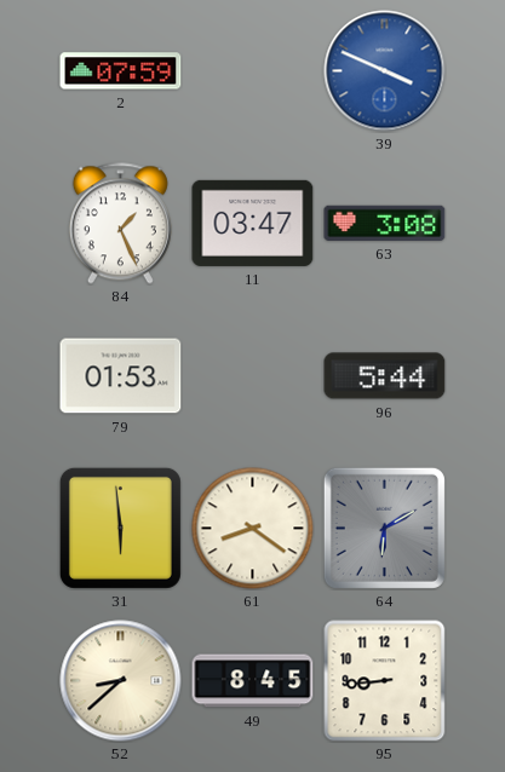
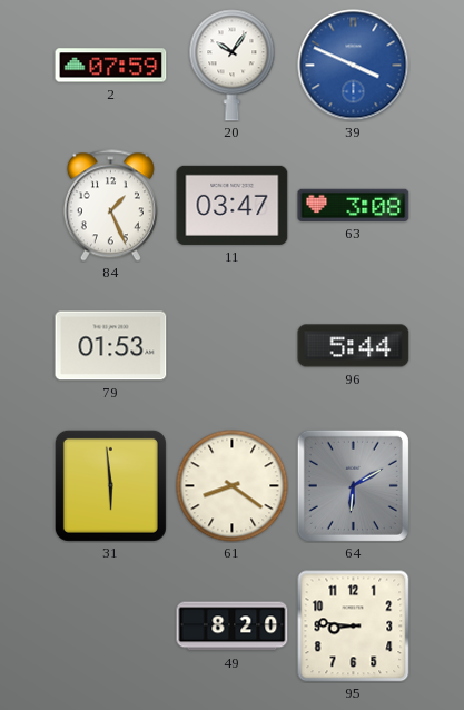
20: none -> 10:06 (233, 66)
52: 8:38 -> none (121, 681)
49: 8:45 -> 8:20 (233, 627)
95: 8:44 -> 8:46 (354, 627)
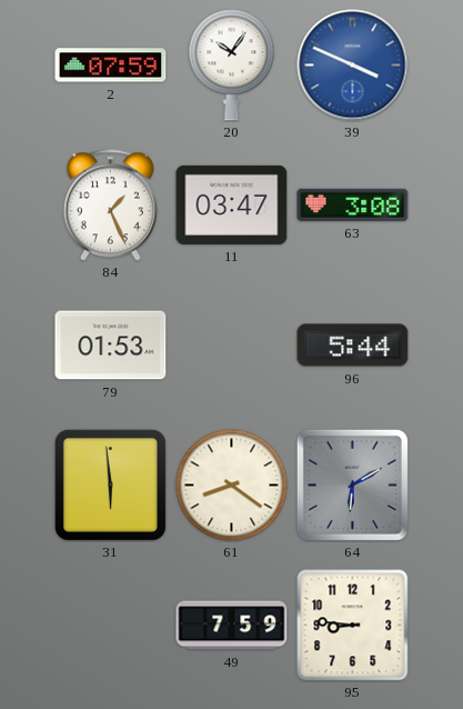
49: 8:20 -> 7:59 (232, 626)
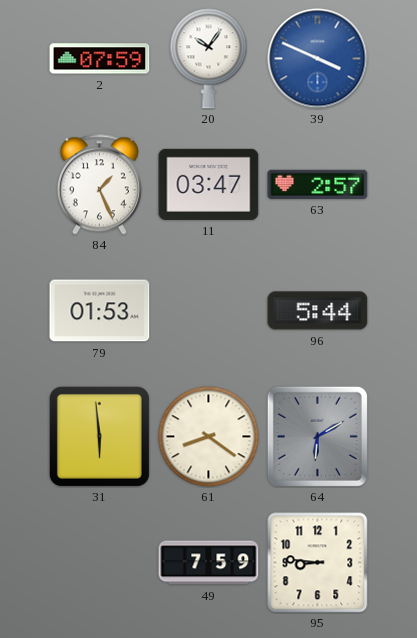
63: 3:08 -> 2:57 (318, 184)
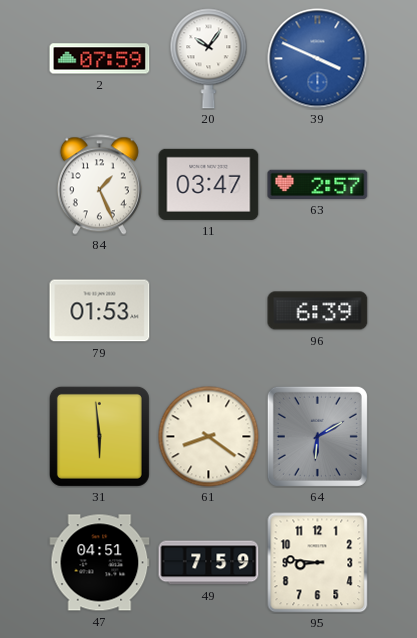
96: 5:44 -> 6:39 (318, 311)
47: none -> 04:51 (100, 563)
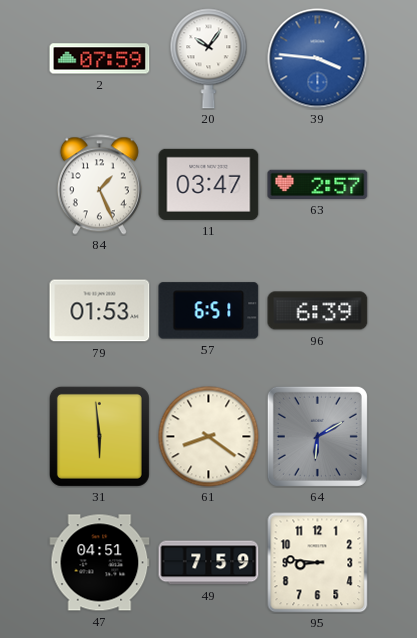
39: 3:49 -> 3:46 (318, 59)
57: none -> 6:51 (209, 311)
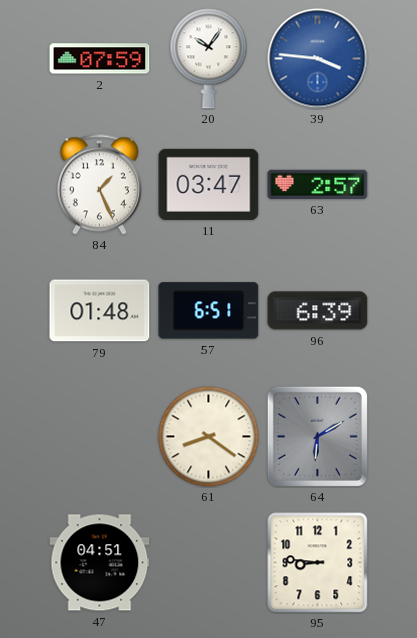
79: 01:53 -> 01:48 (100, 311)
31: 5:59 -> none (99, 436)
49: 7:59 -> none (209, 563)
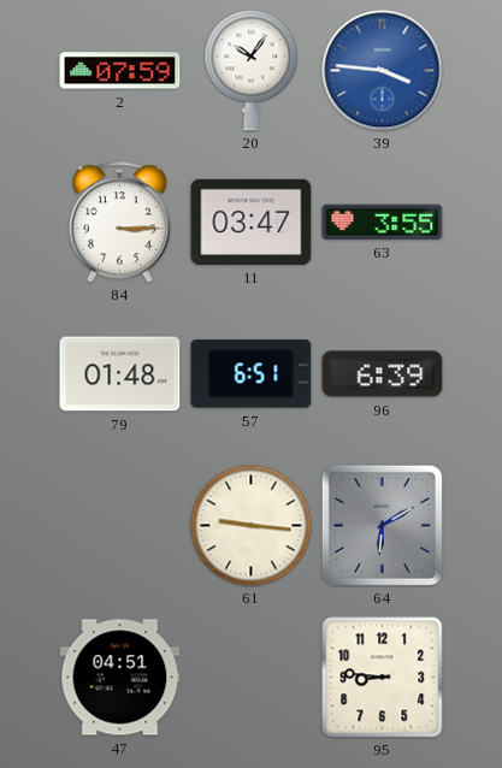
84: 1:26 -> 3:15 (119, 223)
63: 2:57 -> 3:55 (383, 221)
61: 8:21 -> 9:16 (252, 526)
